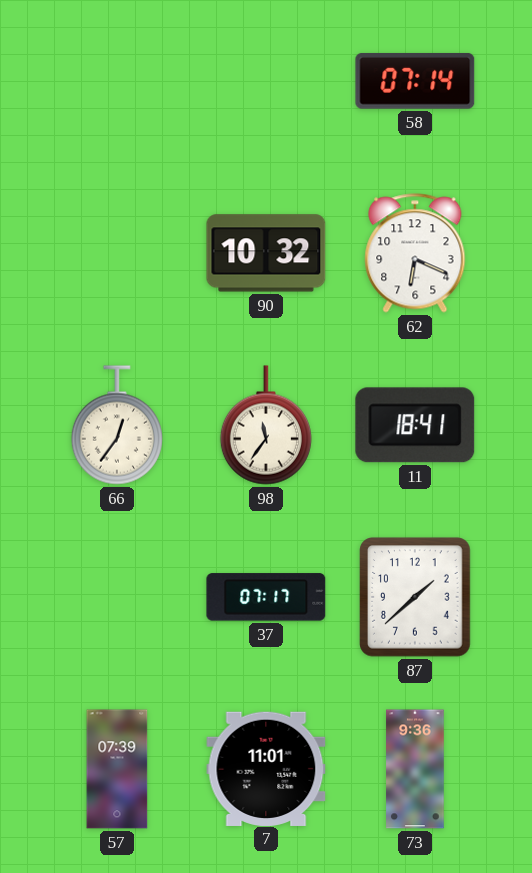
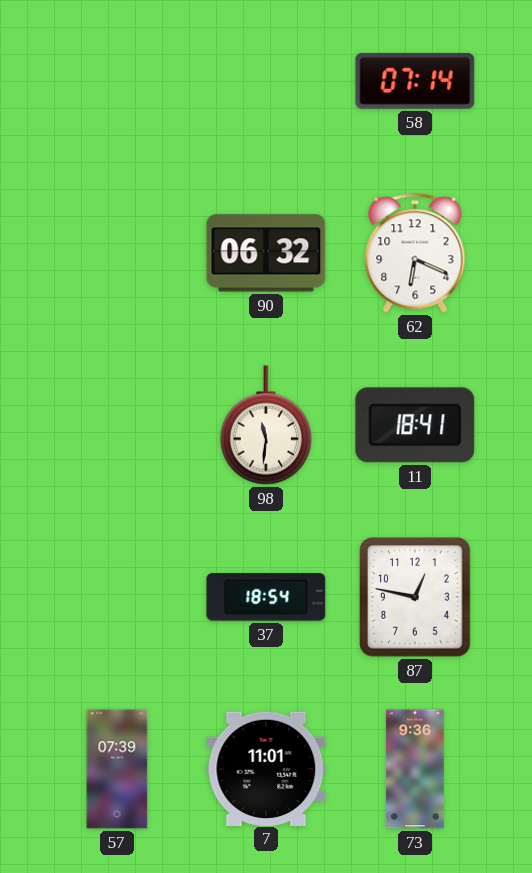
90: 10:32 -> 06:32 (266, 253)
66: 12:36 -> none (117, 425)
98: 11:36 -> 11:31 (266, 425)
37: 07:17 -> 18:54 (266, 597)
87: 1:38 -> 12:47 (415, 597)
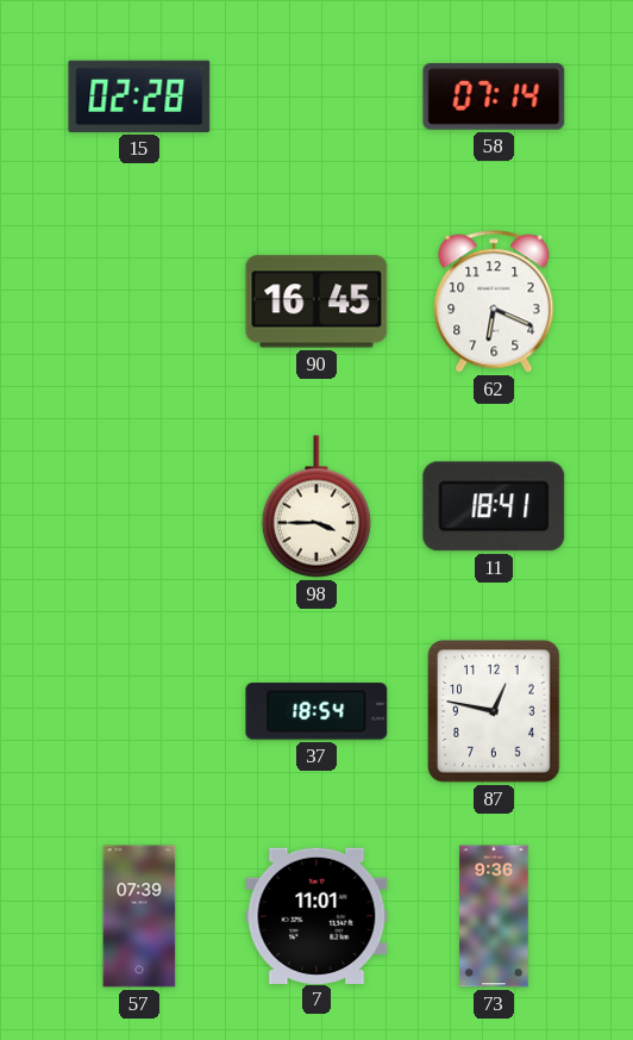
15: none -> 02:28 (139, 96)
90: 06:32 -> 16:45 (316, 301)
98: 11:31 -> 3:45 (316, 506)
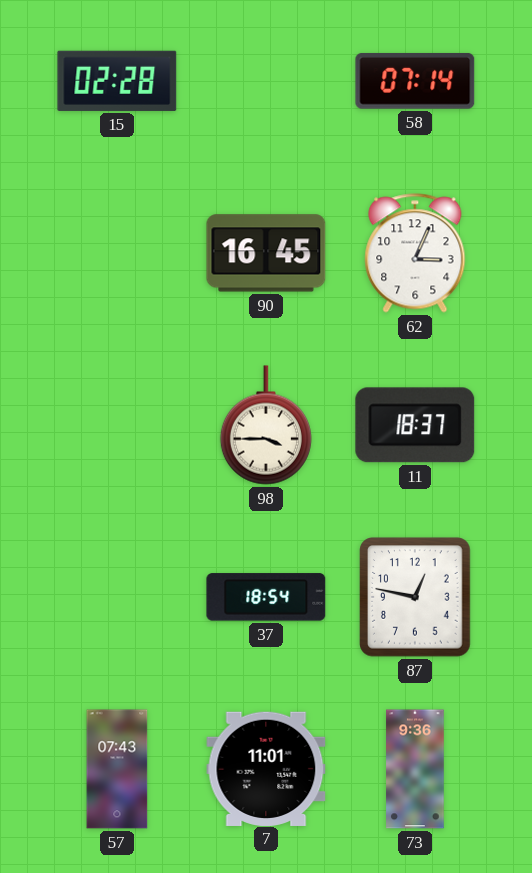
62: 6:19 -> 3:04 (415, 253)
11: 18:41 -> 18:37 (415, 425)
57: 07:39 -> 07:43 (117, 769)
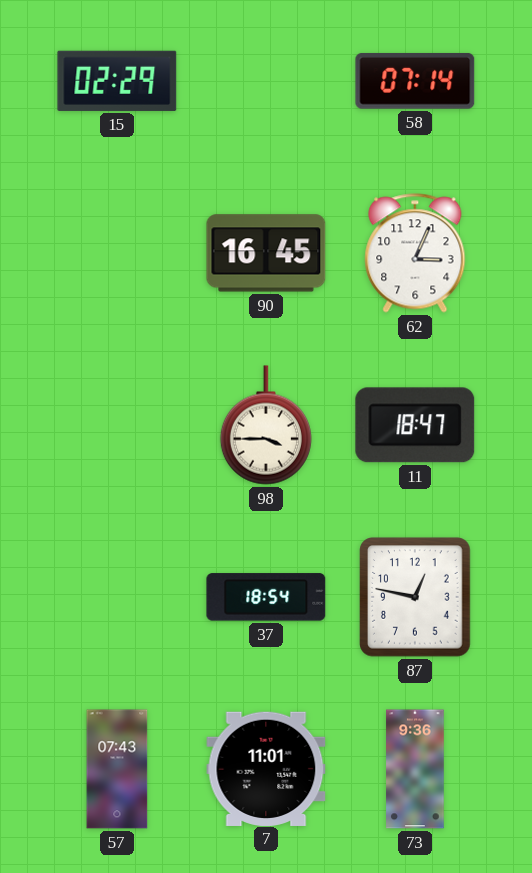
15: 02:28 -> 02:29 (117, 81)
11: 18:37 -> 18:47 (415, 425)
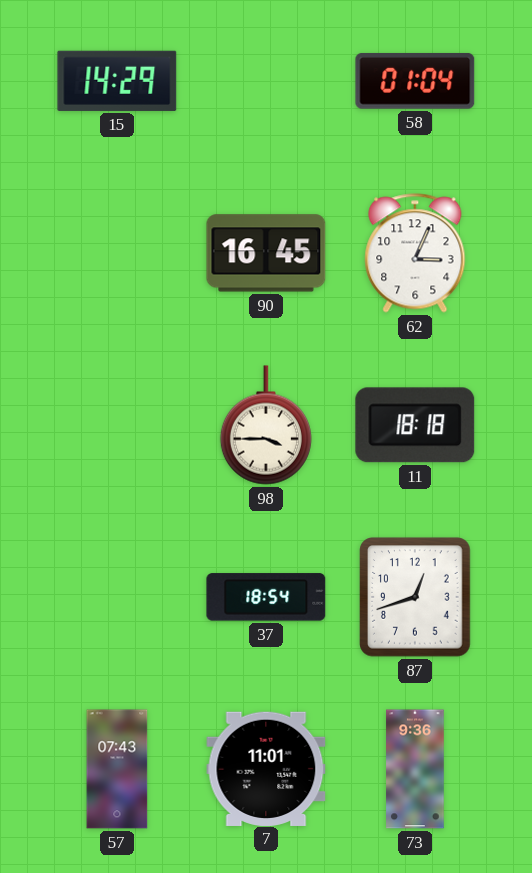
15: 02:29 -> 14:29 (117, 81)
58: 07:14 -> 01:04 (415, 81)
11: 18:47 -> 18:18 (415, 425)
87: 12:47 -> 12:42 (415, 597)
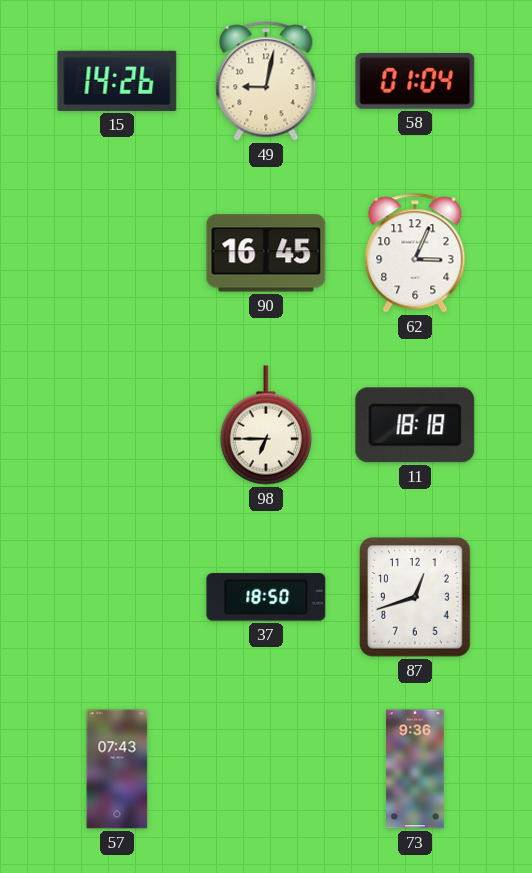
15: 14:29 -> 14:26 (117, 81)
49: none -> 9:02 (266, 81)
98: 3:45 -> 6:45 (266, 425)
37: 18:54 -> 18:50 (266, 597)
7: 11:01 -> none (266, 768)
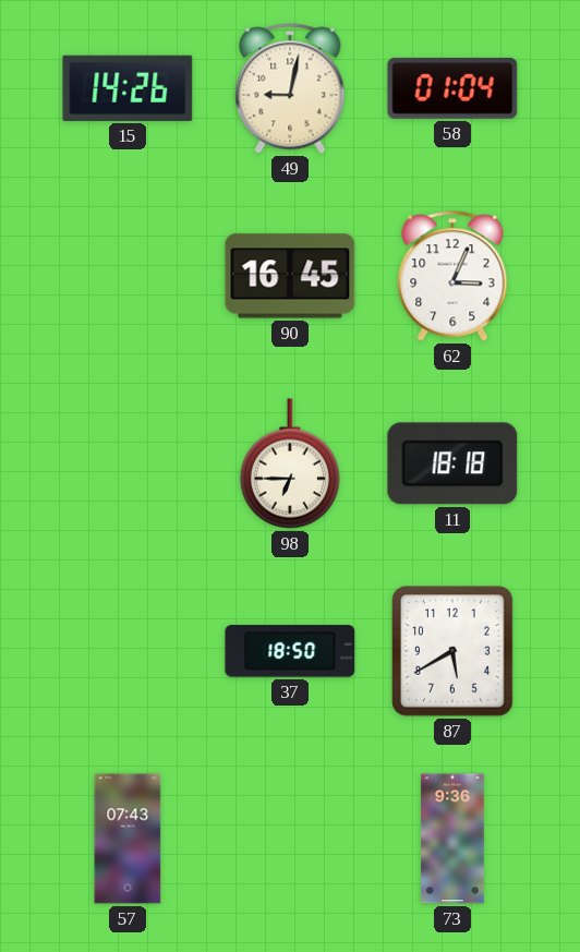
87: 12:42 -> 5:40 (452, 651)
